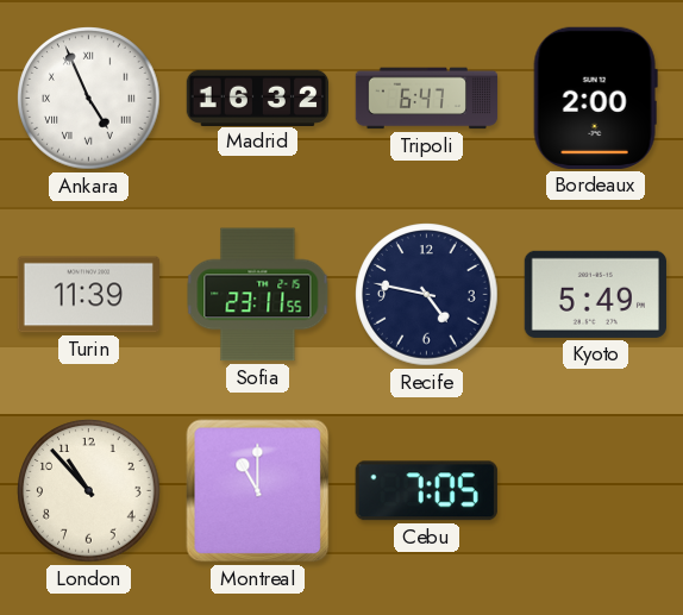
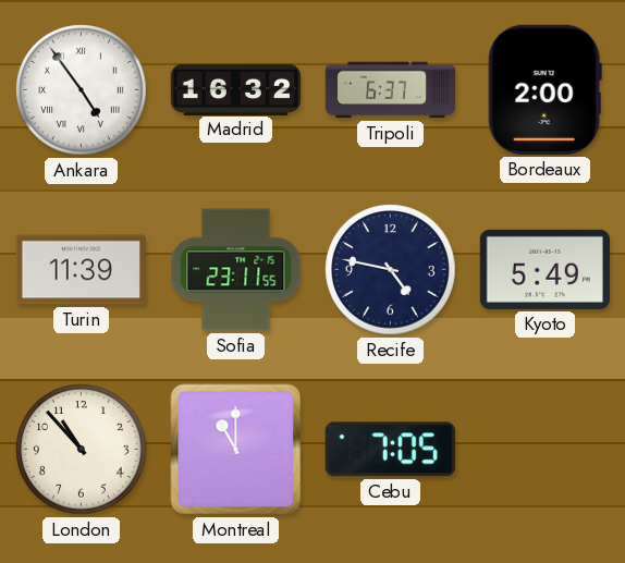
Ankara: 4:56 -> 4:54 (82, 90)
Tripoli: 6:47 -> 6:37 (391, 90)
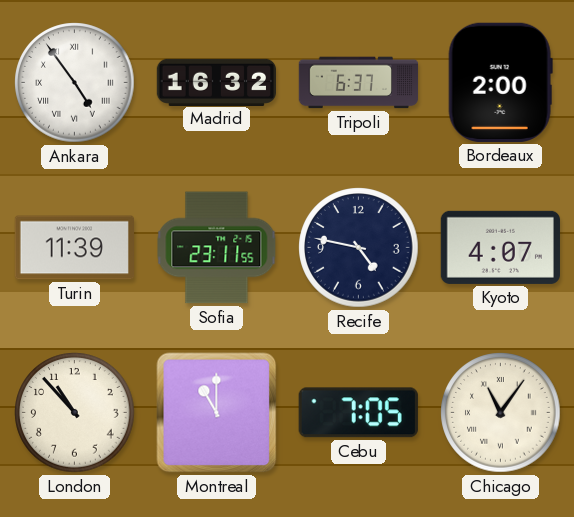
Kyoto: 5:49 -> 4:07 (500, 247)
Chicago: none -> 11:06 (501, 413)
